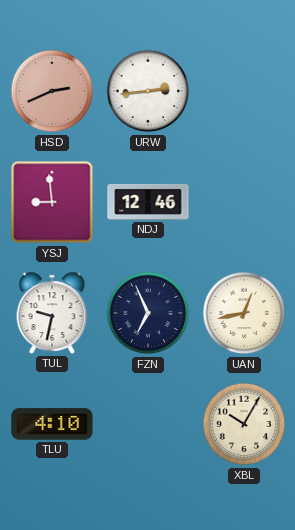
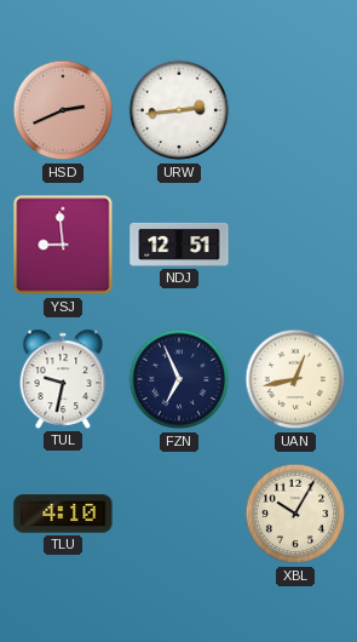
NDJ: 12:46 -> 12:51 (179, 245)
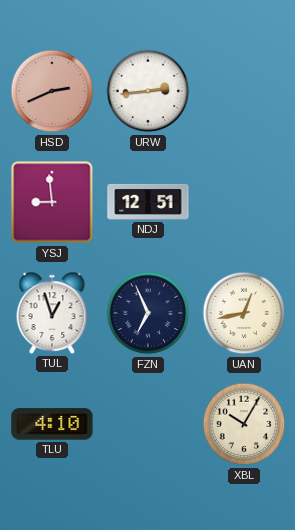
TUL: 9:32 -> 12:57 (52, 313)
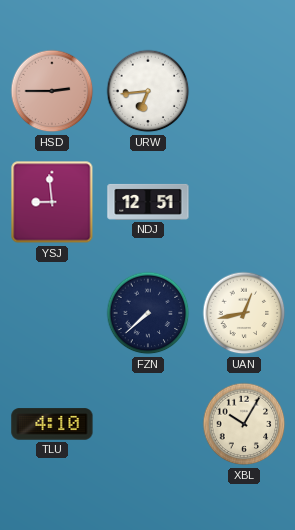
HSD: 2:41 -> 2:45 (52, 91)
URW: 2:44 -> 6:44 (148, 91)
TUL: 12:57 -> none (52, 313)
FZN: 6:56 -> 7:38 (148, 313)
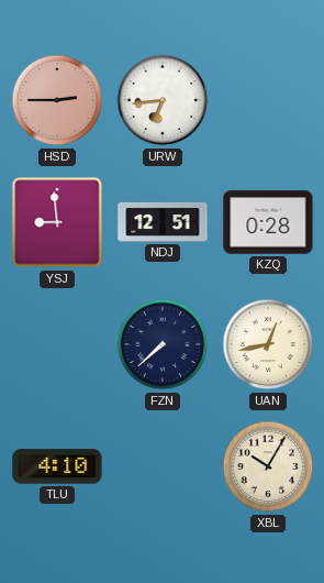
KZQ: none -> 0:28 (268, 222)
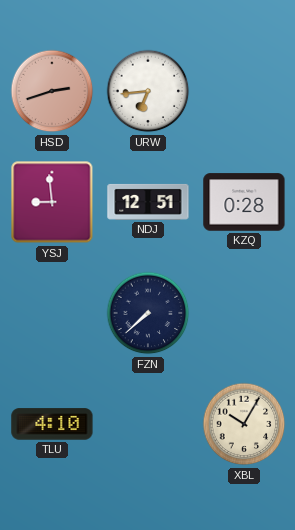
HSD: 2:45 -> 2:42 (52, 91)
UAN: 12:43 -> none (268, 344)
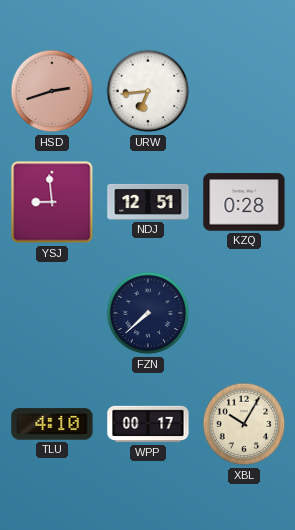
WPP: none -> 00:17 (148, 424)
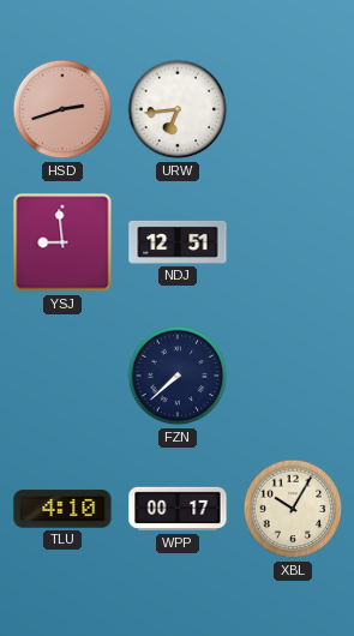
KZQ: 0:28 -> none (244, 202)
